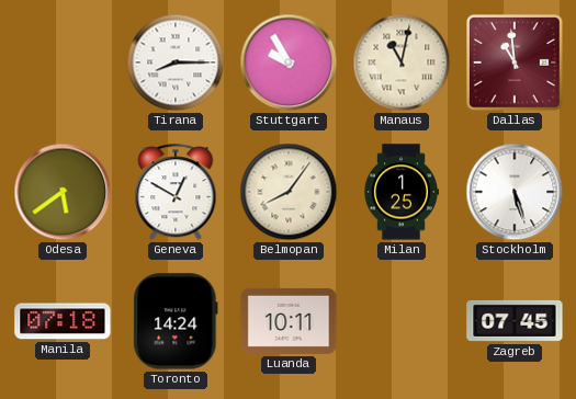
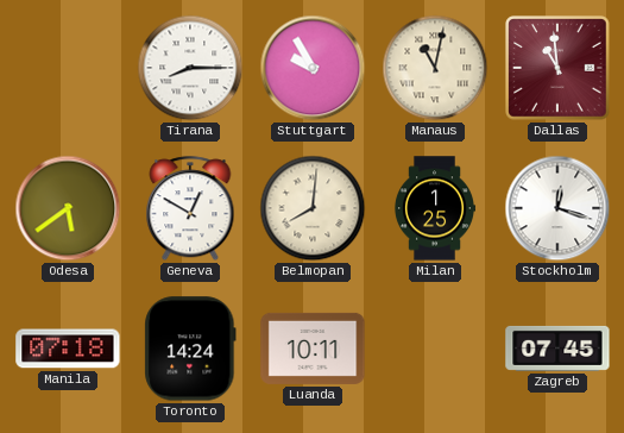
Belmopan: 8:06 -> 8:01 (313, 208)
Stockholm: 5:27 -> 12:18 (557, 208)
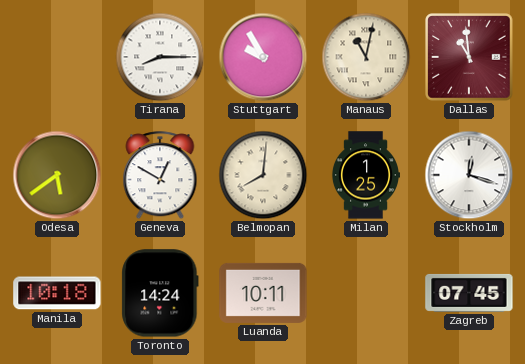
Manila: 07:18 -> 10:18 (57, 293)
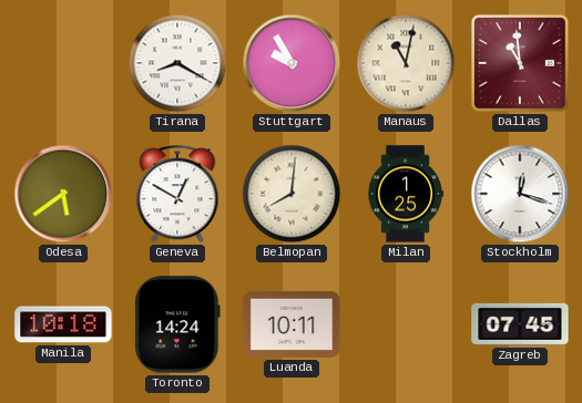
Tirana: 8:15 -> 8:20 (177, 63)
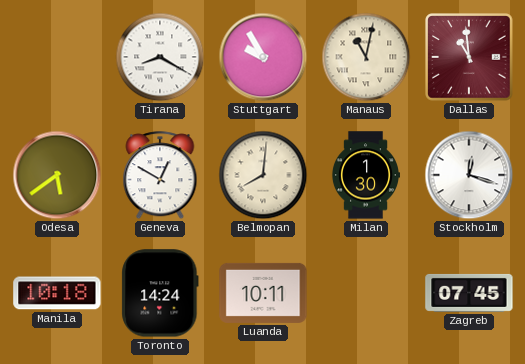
Milan: 1:25 -> 1:30 (365, 175)
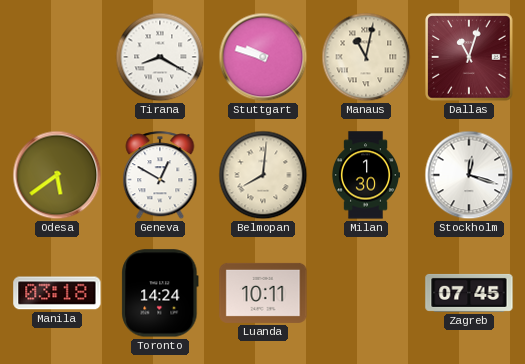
Stuttgart: 9:55 -> 9:48 (263, 57)
Dallas: 10:59 -> 11:03 (469, 57)
Manila: 10:18 -> 03:18 (57, 293)
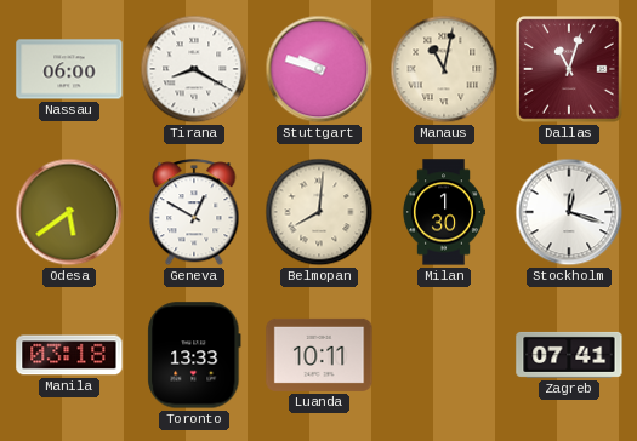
Nassau: none -> 06:00 (69, 69)
Toronto: 14:24 -> 13:33 (194, 355)
Zagreb: 07:45 -> 07:41 (569, 355)
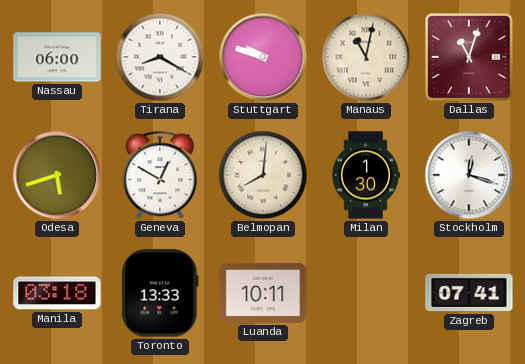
Odesa: 5:39 -> 5:42 (57, 175)
